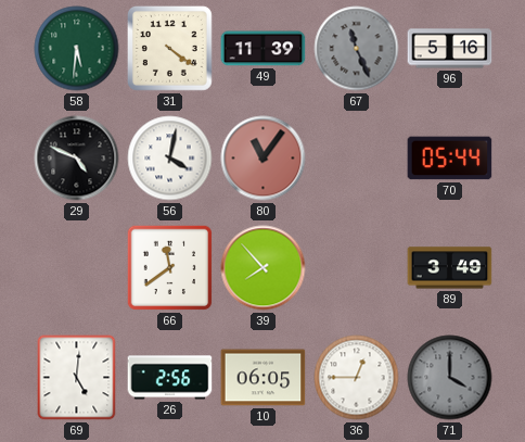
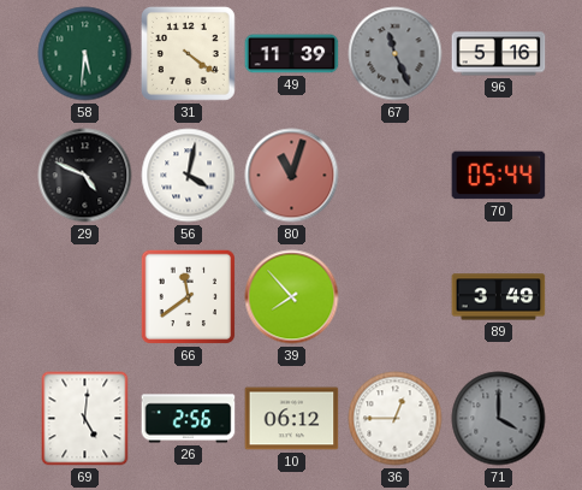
80: 11:06 -> 11:03 (292, 176)
10: 06:05 -> 06:12 (292, 419)
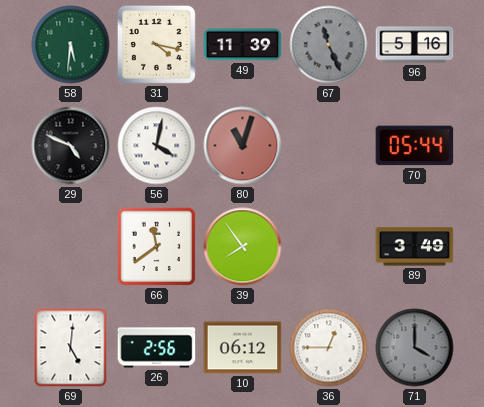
31: 4:21 -> 4:17 (156, 44)
39: 7:53 -> 7:54 (243, 247)
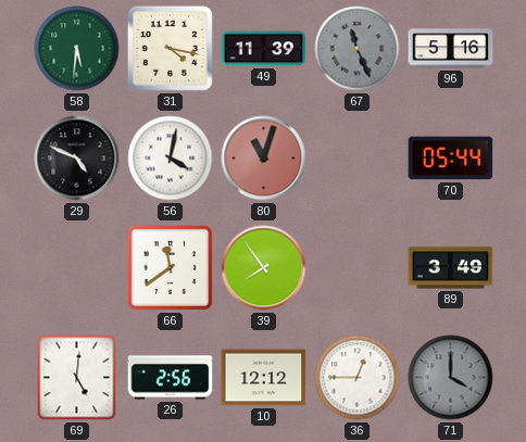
10: 06:12 -> 12:12 (264, 378)
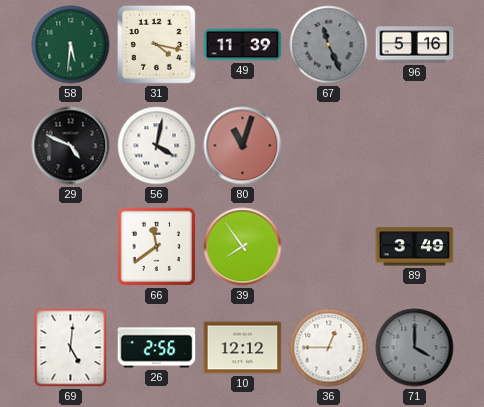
70: 05:44 -> none (451, 159)
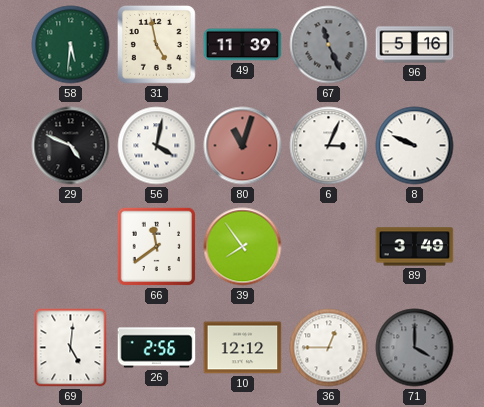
31: 4:17 -> 4:58 (156, 44)
6: none -> 3:04 (329, 146)
8: none -> 9:49 (415, 146)
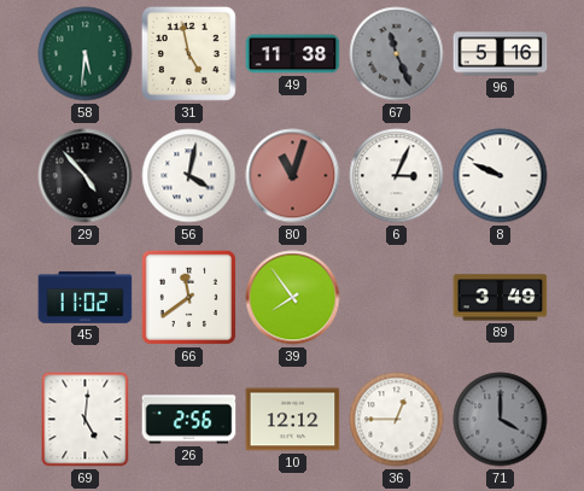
49: 11:39 -> 11:38 (293, 54)
29: 4:49 -> 4:53 (86, 176)
45: none -> 11:02 (86, 297)
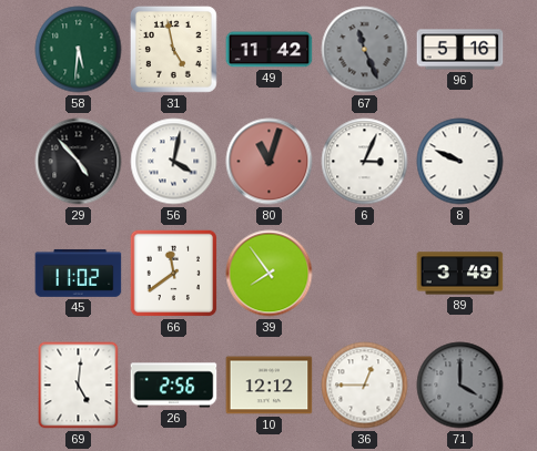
49: 11:38 -> 11:42 (270, 50)
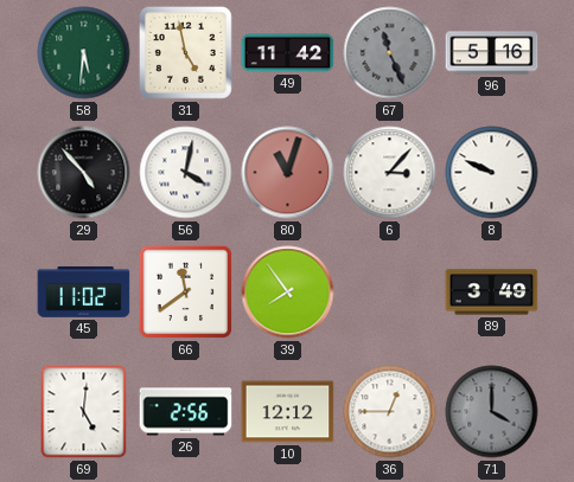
6: 3:04 -> 3:07 (390, 173)
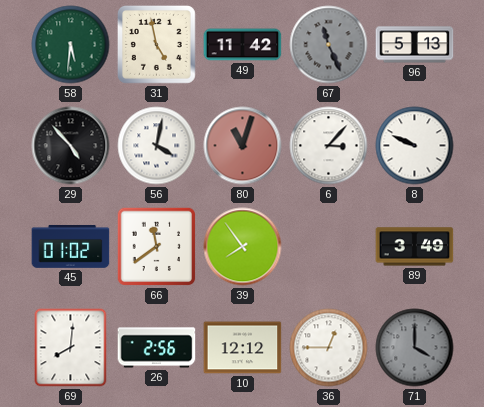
96: 5:16 -> 5:13 (415, 45)
45: 11:02 -> 01:02 (71, 246)
69: 5:01 -> 8:01 (71, 348)
